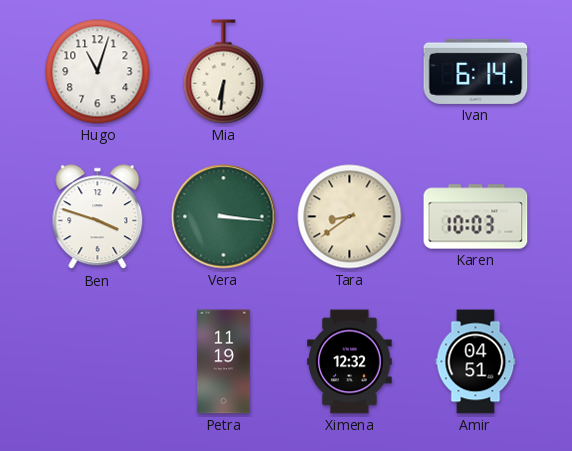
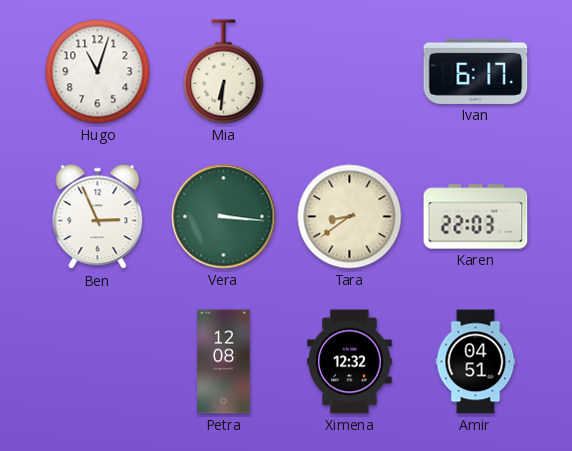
Ivan: 6:14 -> 6:17 (476, 71)
Ben: 3:48 -> 2:56 (98, 217)
Karen: 10:03 -> 22:03 (476, 217)
Petra: 11:19 -> 12:08 (224, 362)
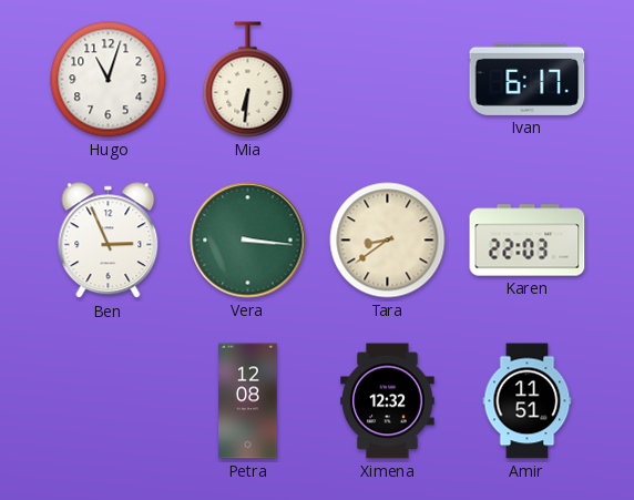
Amir: 04:51 -> 11:51 (528, 401)
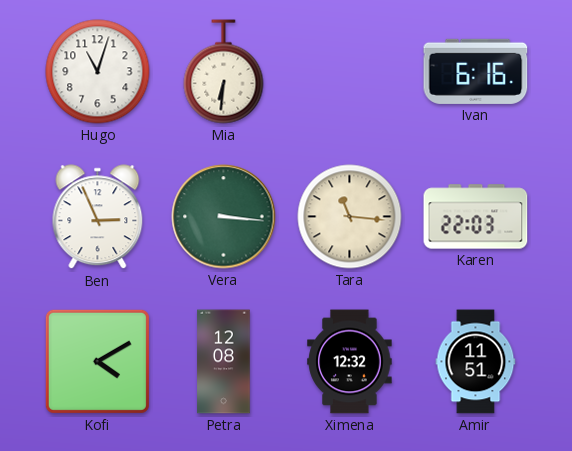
Ivan: 6:17 -> 6:16 (476, 71)
Tara: 8:39 -> 11:16 (350, 217)
Kofi: none -> 4:10 (97, 361)
